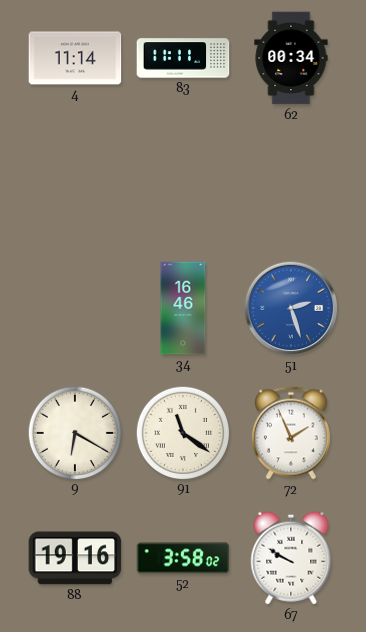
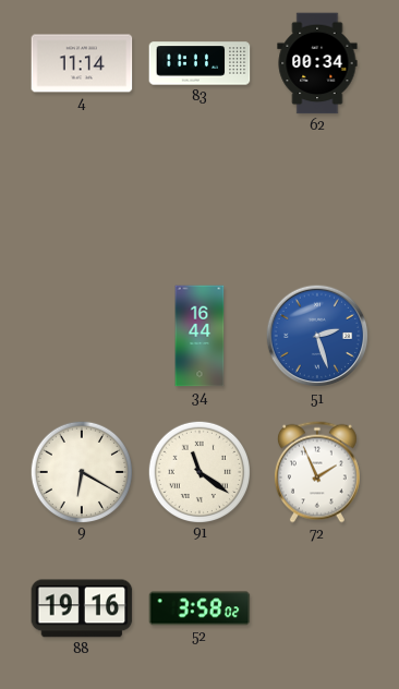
34: 16:46 -> 16:44 (199, 336)
67: 9:50 -> none (291, 558)
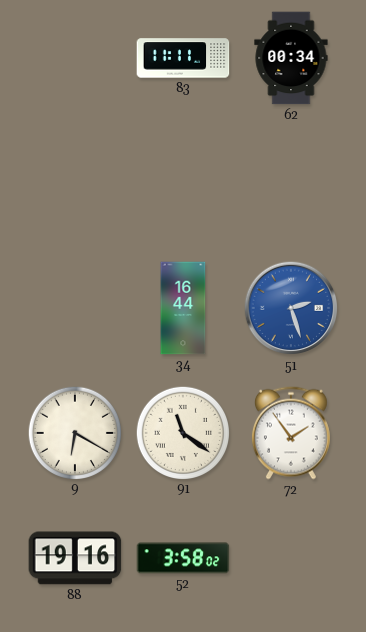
4: 11:14 -> none (82, 63)
72: 1:56 -> 1:54 (291, 433)
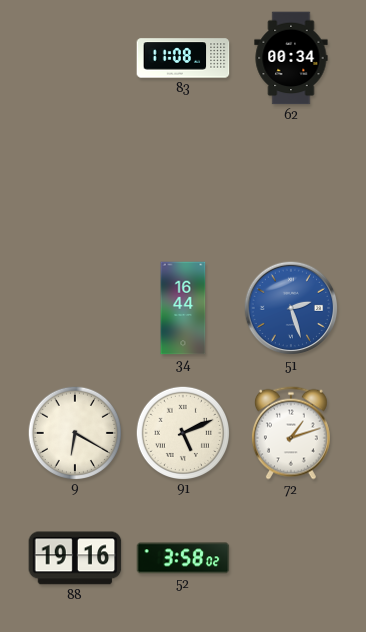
83: 11:11 -> 11:08 (183, 58)
91: 11:21 -> 5:11 (182, 432)
72: 1:54 -> 1:12 (291, 433)
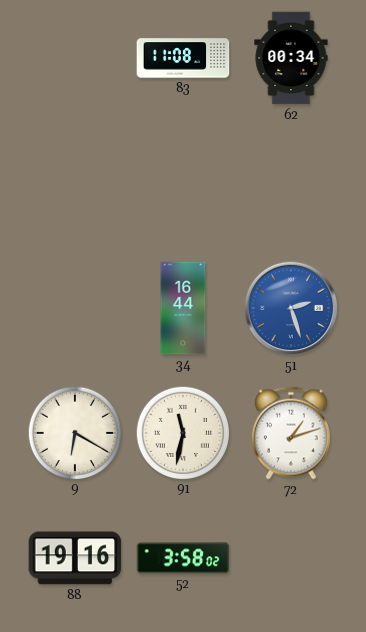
91: 5:11 -> 11:32 (182, 432)
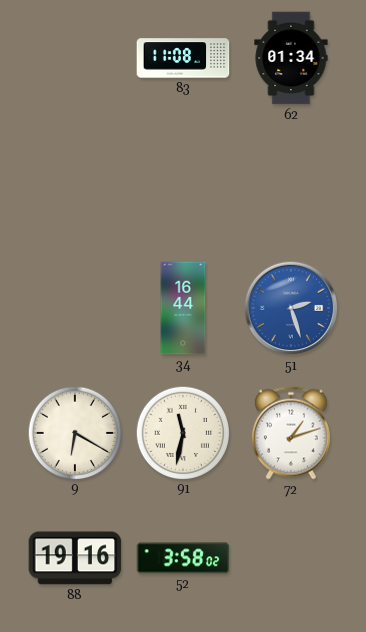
62: 00:34 -> 01:34 (291, 58)
